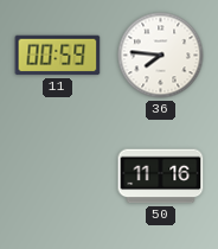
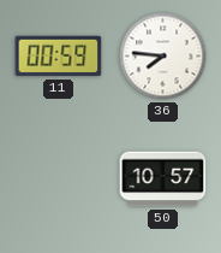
50: 11:16 -> 10:57 (163, 180)
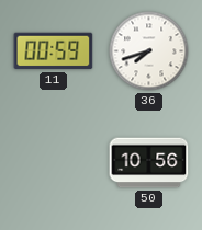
36: 7:46 -> 7:42 (149, 51)
50: 10:57 -> 10:56 (149, 163)
